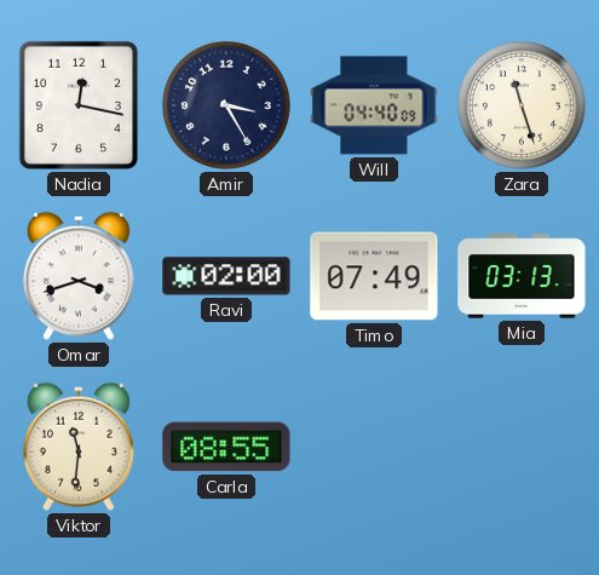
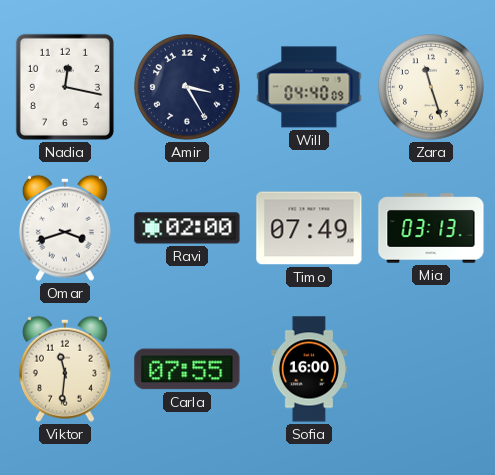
Carla: 08:55 -> 07:55 (187, 369)
Sofia: none -> 16:00 (309, 369)
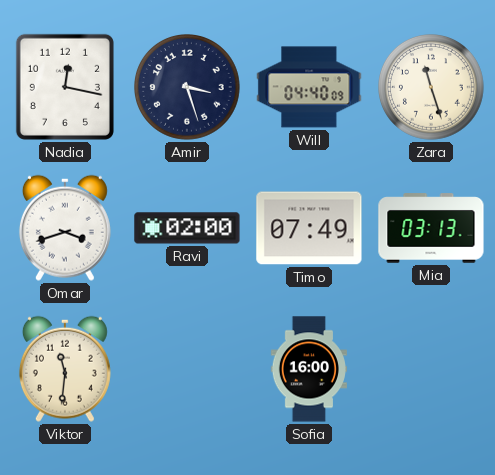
Amir: 3:25 -> 3:27 (188, 88)
Carla: 07:55 -> none (187, 369)
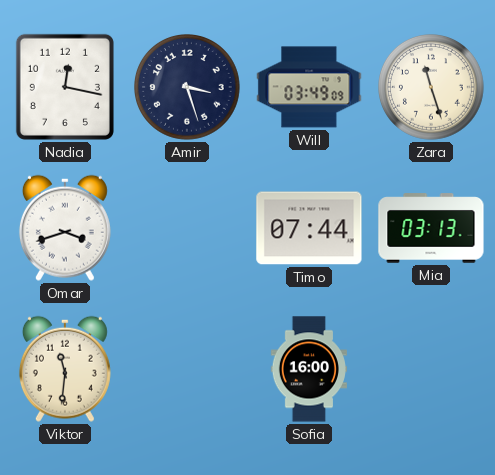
Will: 04:40 -> 03:49 (309, 87)
Ravi: 02:00 -> none (187, 228)
Timo: 07:49 -> 07:44 (309, 228)
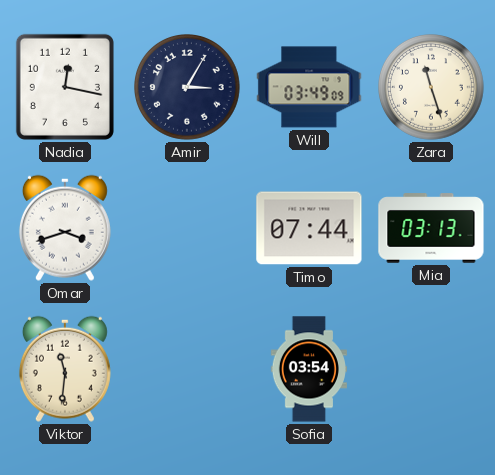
Amir: 3:27 -> 3:05 (188, 88)
Sofia: 16:00 -> 03:54 (309, 369)
